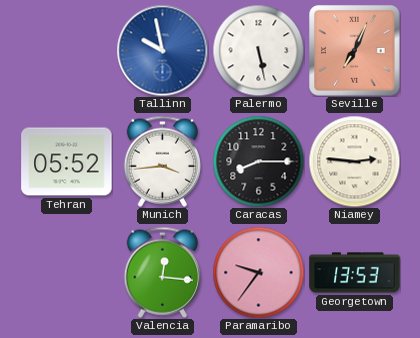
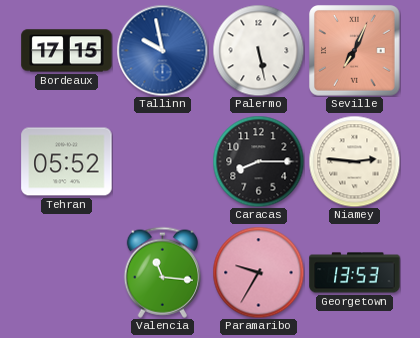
Bordeaux: none -> 17:15 (67, 51)
Munich: 3:44 -> none (162, 161)
Valencia: 12:16 -> 11:16 (162, 272)
Paramaribo: 9:36 -> 9:35 (258, 272)
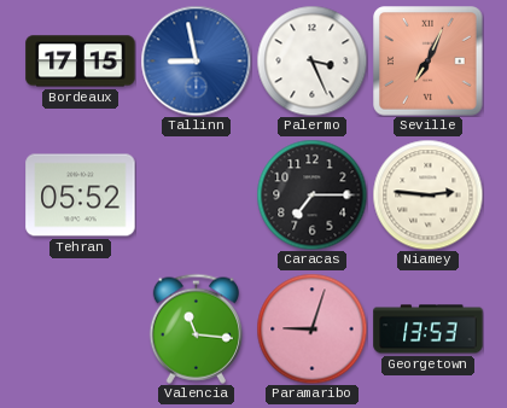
Tallinn: 9:58 -> 8:58 (196, 60)
Palermo: 5:28 -> 3:26 (311, 60)
Caracas: 8:15 -> 7:15 (311, 194)
Paramaribo: 9:35 -> 9:03 (311, 328)
